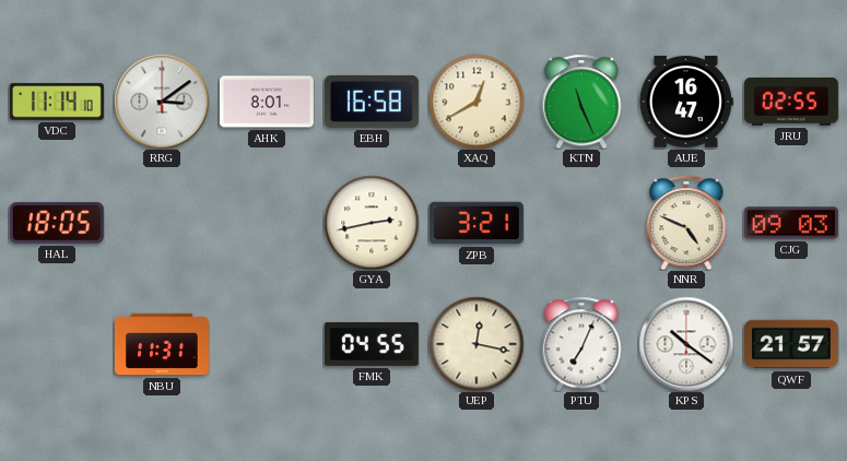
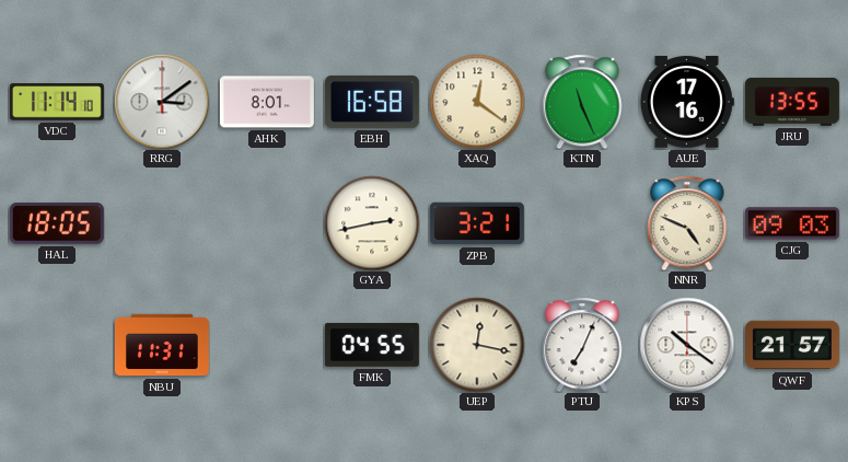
XAQ: 12:40 -> 12:21 (477, 102)
AUE: 16:47 -> 17:16 (687, 102)
JRU: 02:55 -> 13:55 (792, 102)
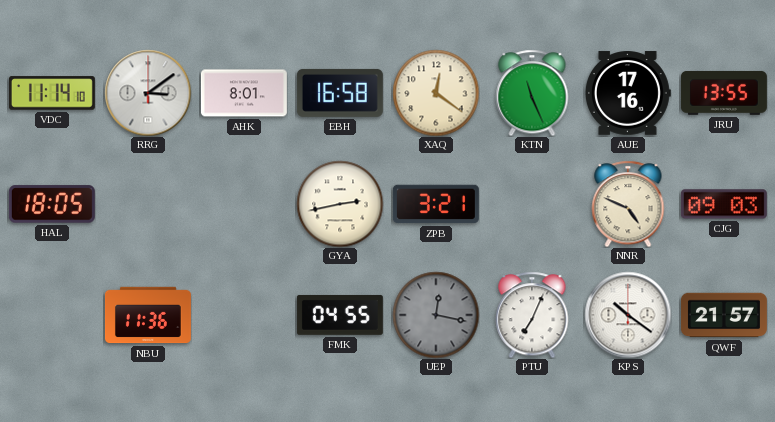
NBU: 11:31 -> 11:36 (148, 315)
UEP dial: cream -> grey (436, 315)
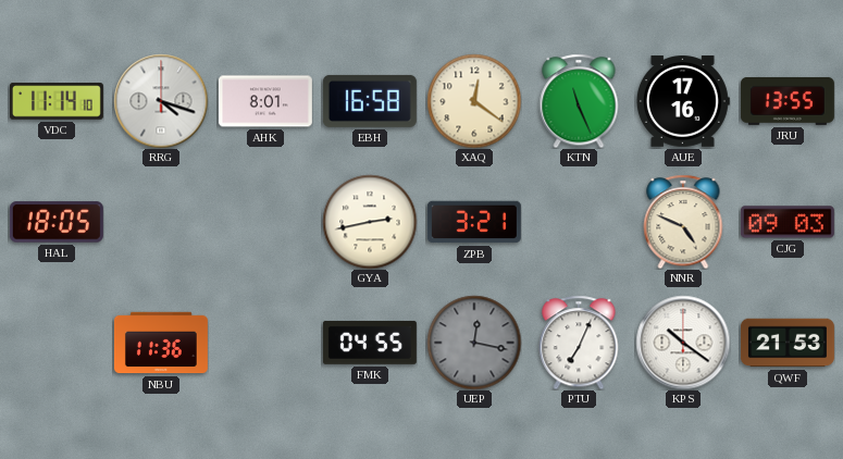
RRG: 3:09 -> 4:18 (161, 101)
QWF: 21:57 -> 21:53 (788, 343)
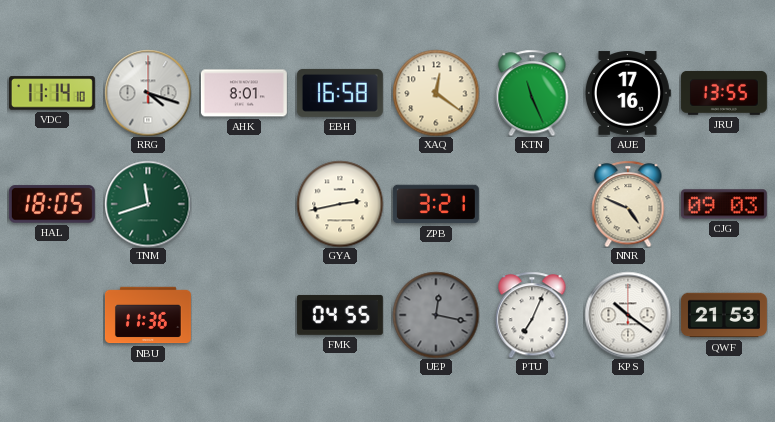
TNM: none -> 11:42 (148, 204)
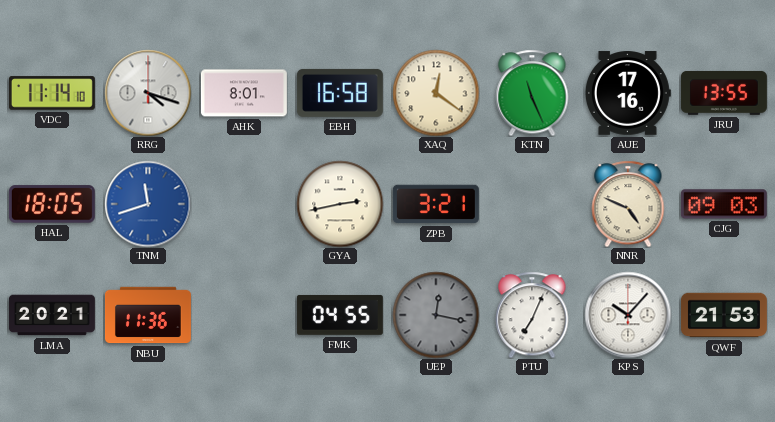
TNM dial: green -> blue (148, 204)
LMA: none -> 20:21 (52, 315)
KPS: 10:21 -> 10:07 (628, 315)
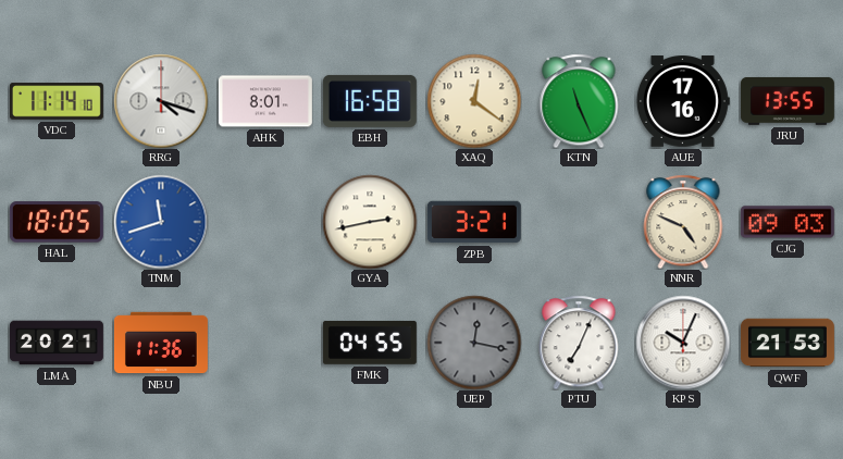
KPS: 10:07 -> 10:04 (683, 343)
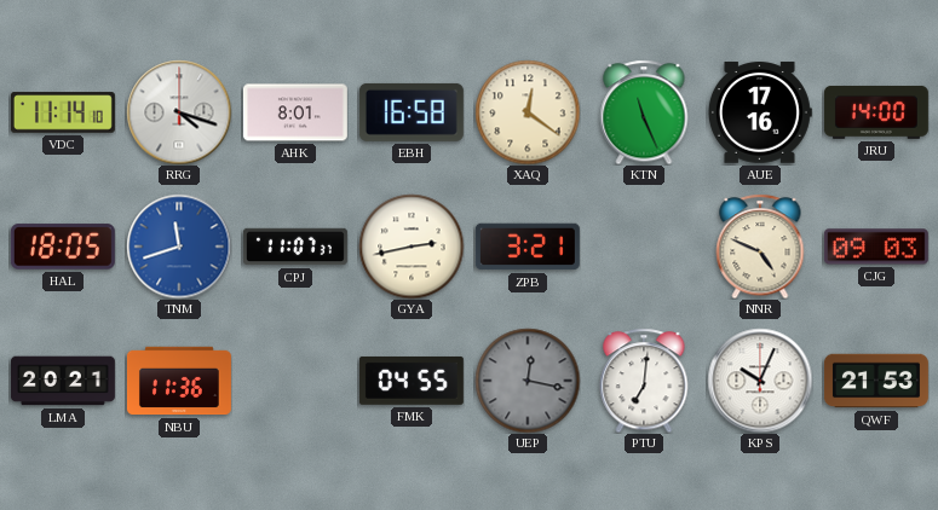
JRU: 13:55 -> 14:00 (876, 112)
CPJ: none -> 11:07 (295, 247)
PTU: 7:04 -> 7:01 (644, 381)
